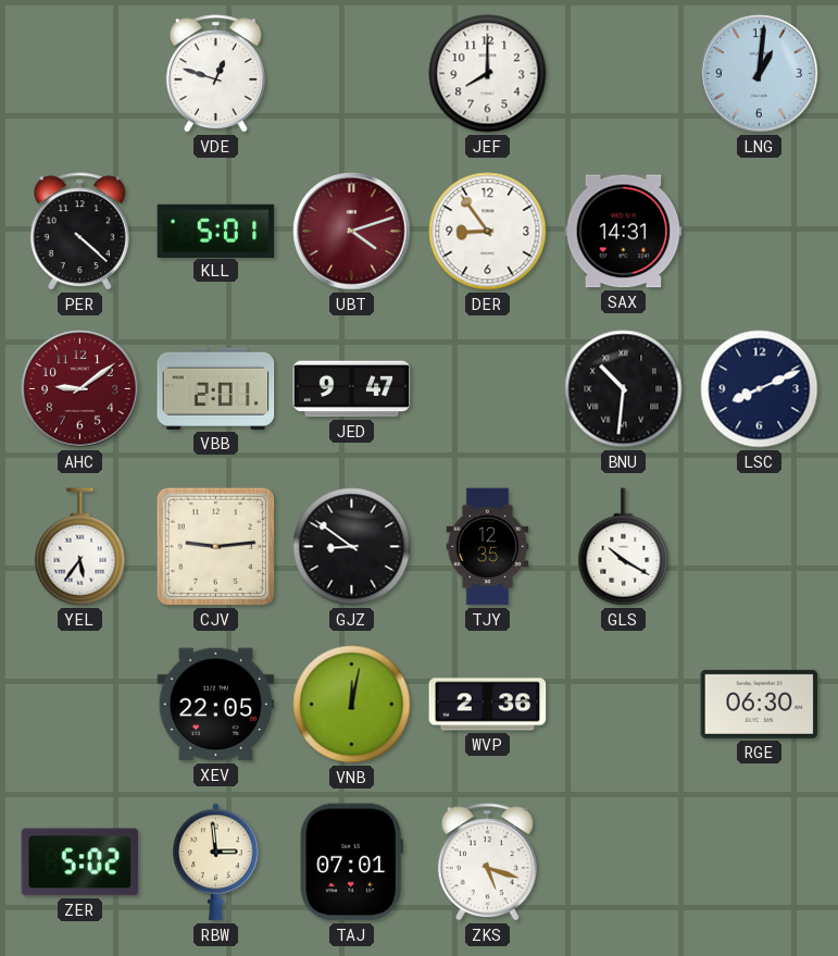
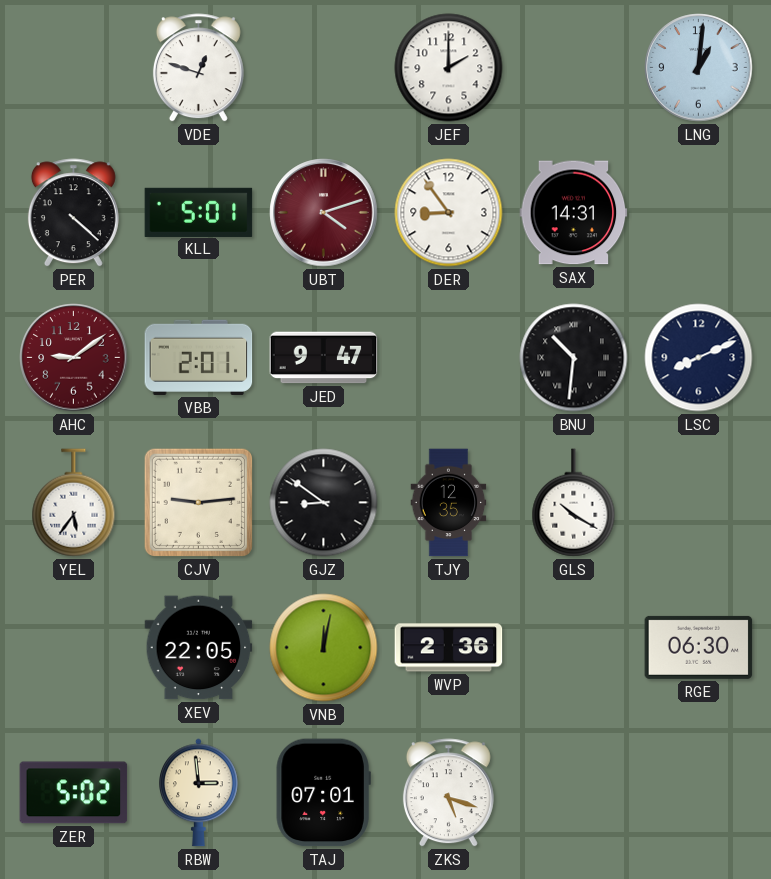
JEF: 8:00 -> 2:00 (449, 68)
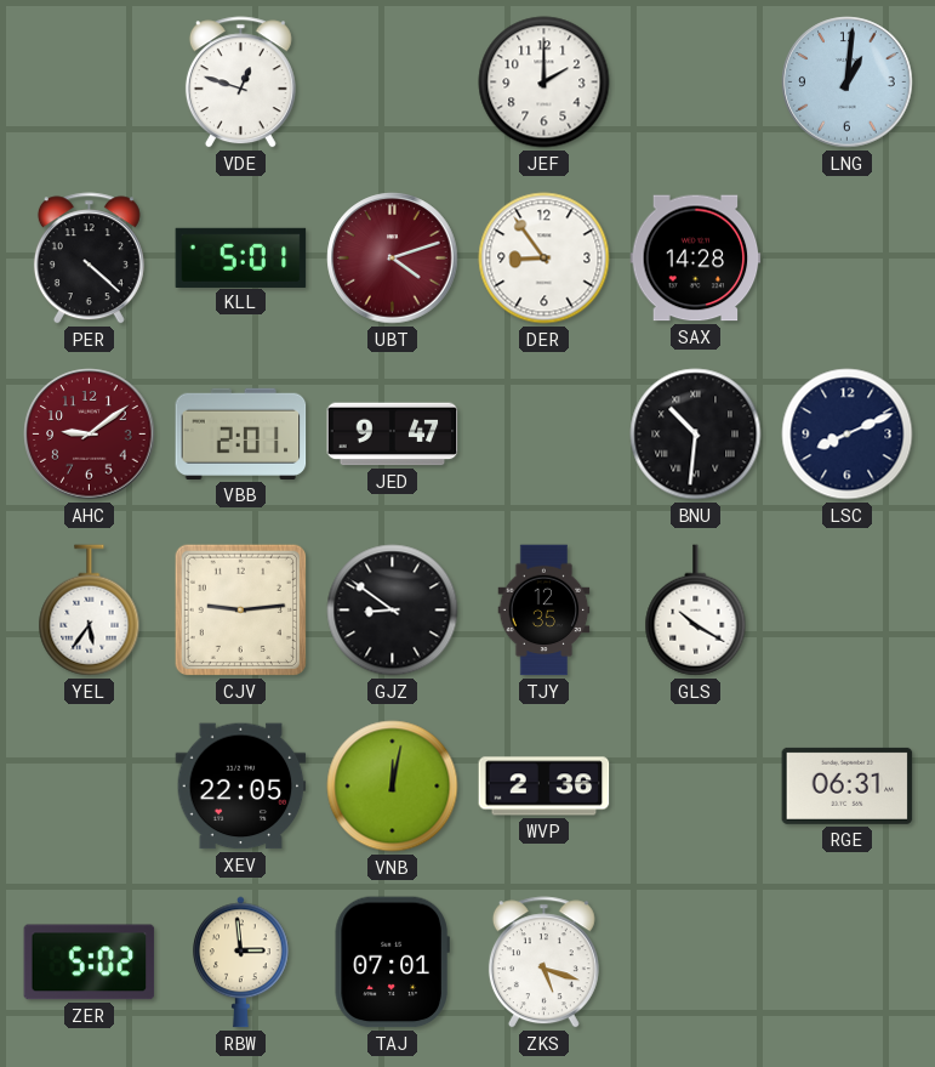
SAX: 14:31 -> 14:28 (696, 259)
RGE: 06:30 -> 06:31 (848, 785)
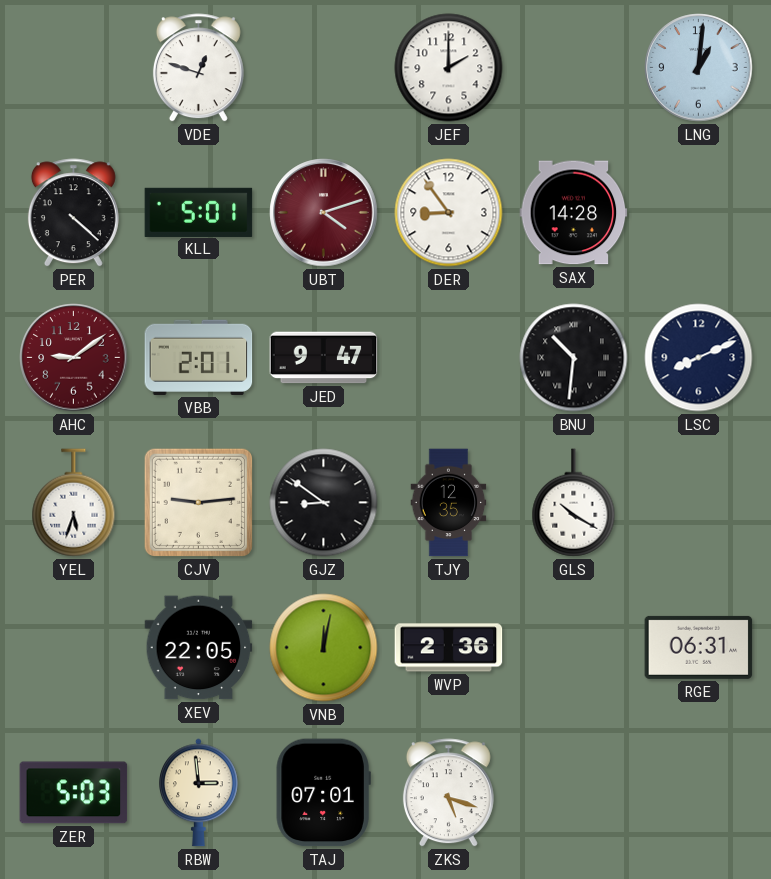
YEL: 5:36 -> 5:33 (74, 503)
ZER: 5:02 -> 5:03 (74, 793)
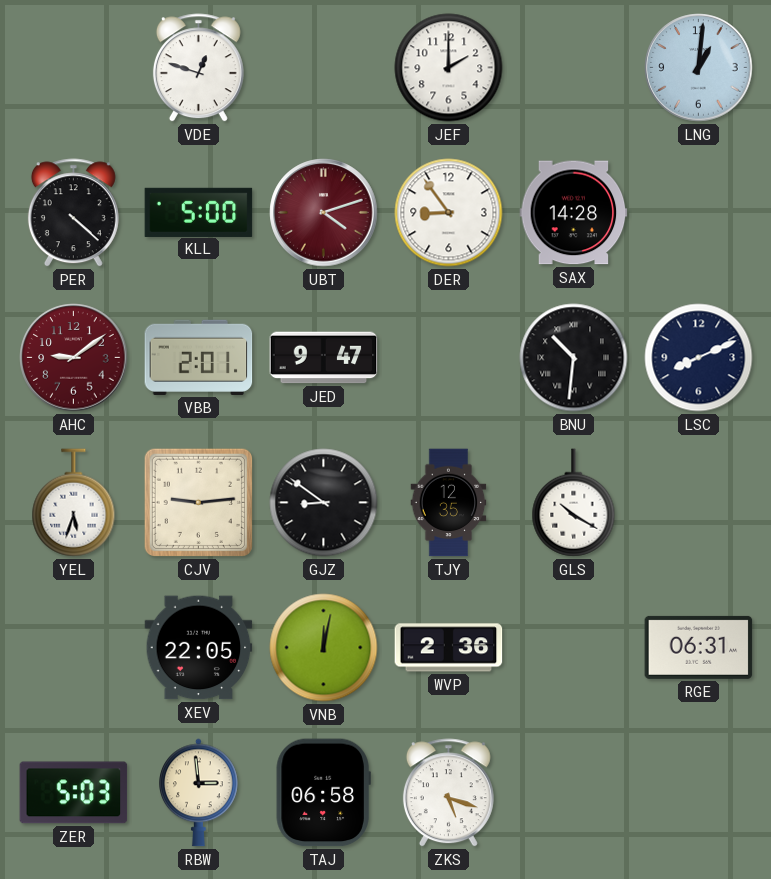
KLL: 5:01 -> 5:00 (199, 212)
TAJ: 07:01 -> 06:58 (323, 793)
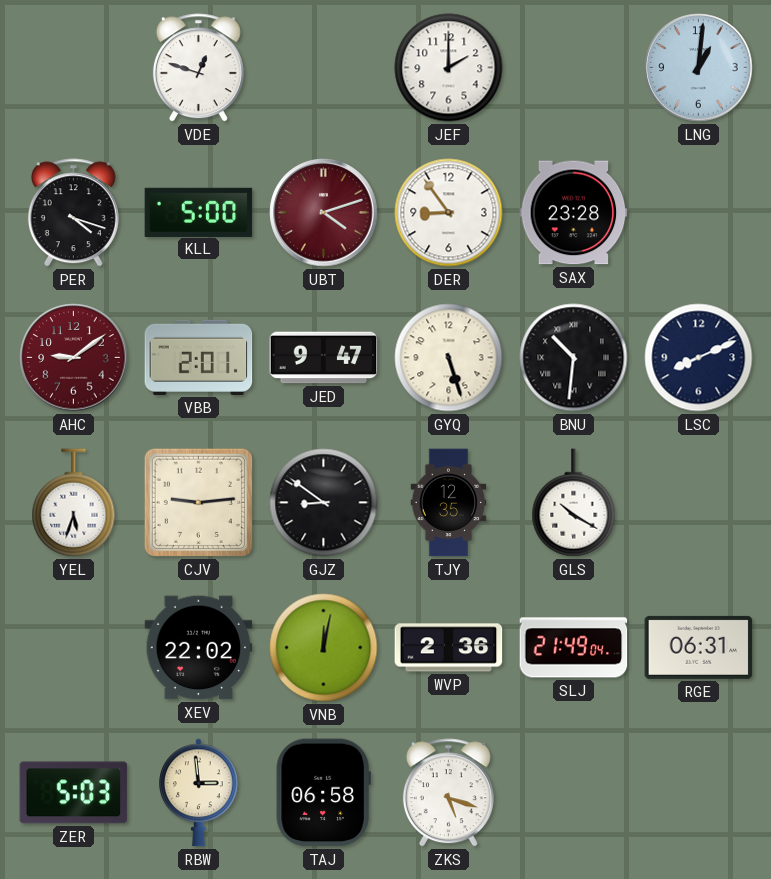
PER: 4:22 -> 4:18 (73, 213)
SAX: 14:28 -> 23:28 (574, 213)
GYQ: none -> 5:27 (449, 358)
XEV: 22:05 -> 22:02 (199, 648)
SLJ: none -> 21:49 (574, 648)
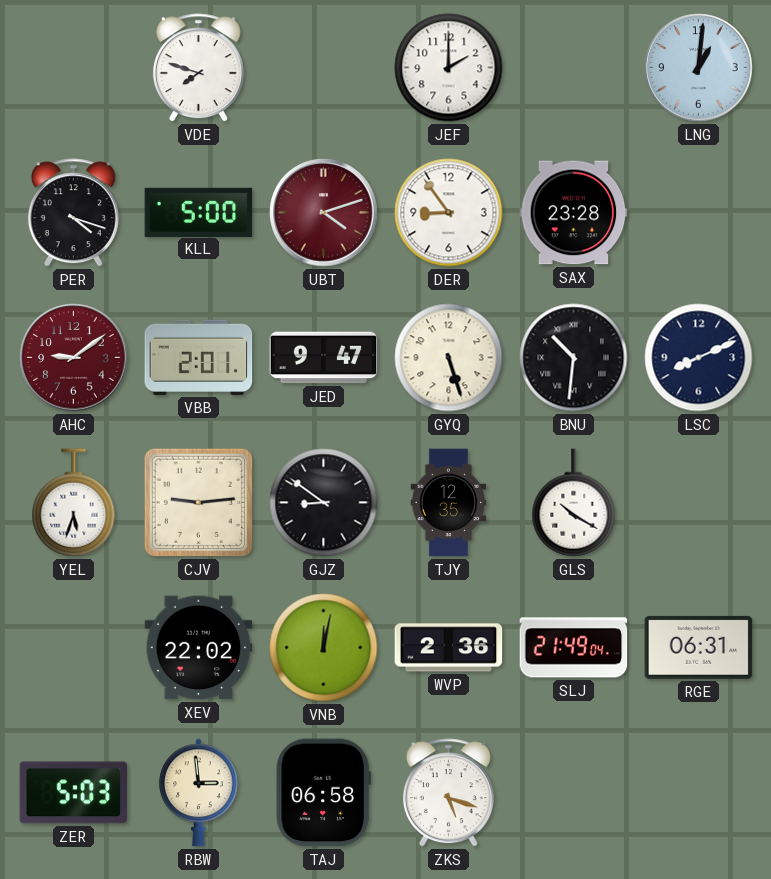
VDE: 12:48 -> 7:48 (198, 68)
